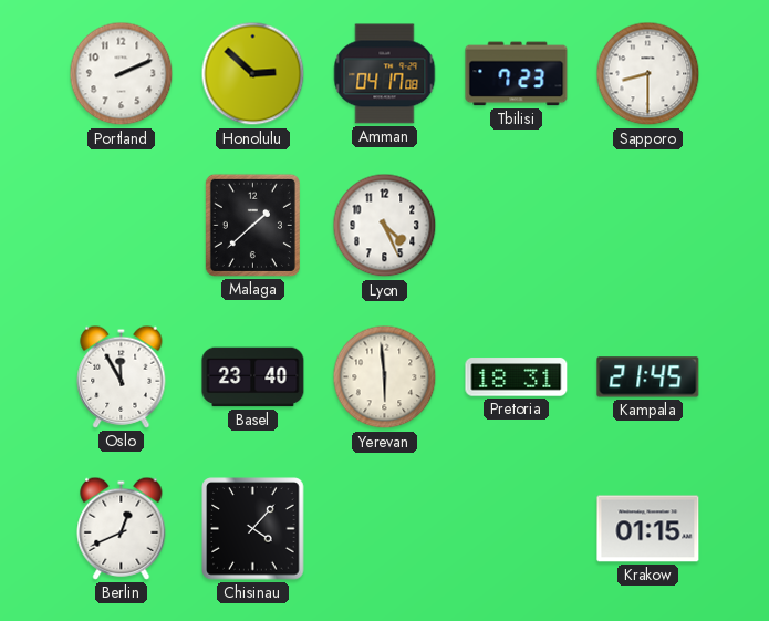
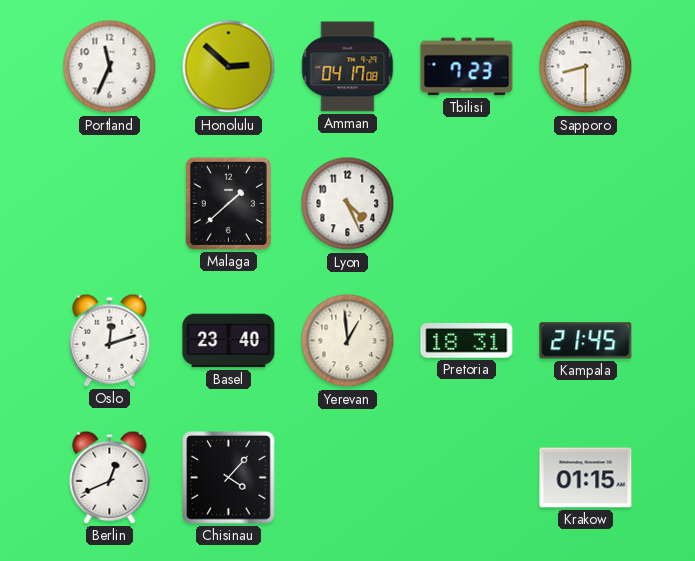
Portland: 2:11 -> 11:34 (110, 67)
Oslo: 11:55 -> 12:12 (110, 340)
Yerevan: 5:59 -> 12:59 (348, 341)
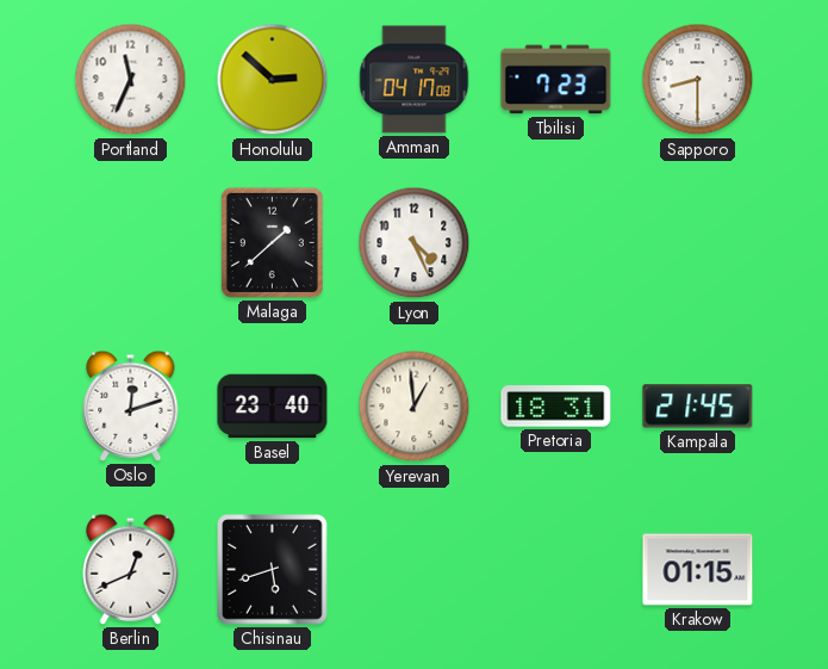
Chisinau: 4:07 -> 5:42 (273, 570)
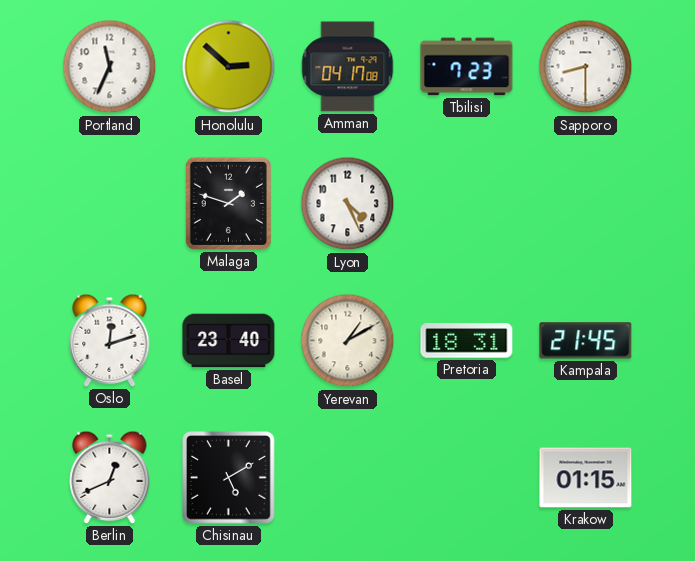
Malaga: 1:38 -> 1:48 (228, 203)
Yerevan: 12:59 -> 1:10 (348, 341)
Chisinau: 5:42 -> 5:10 (229, 478)
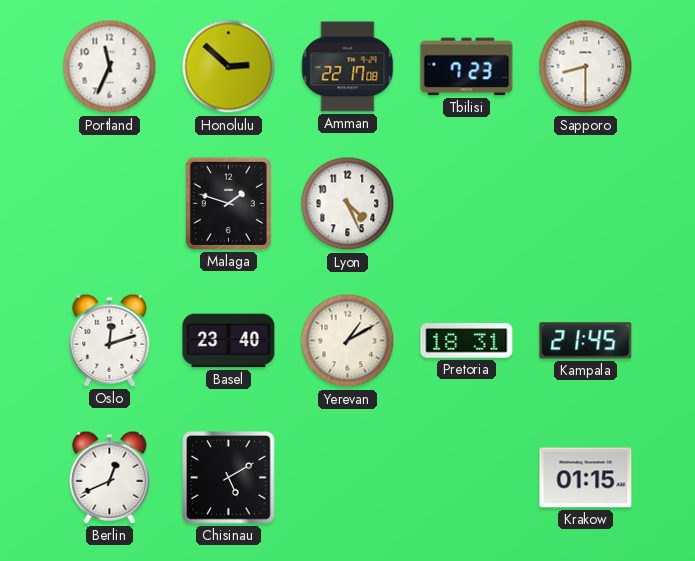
Amman: 04:17 -> 22:17 (348, 67)
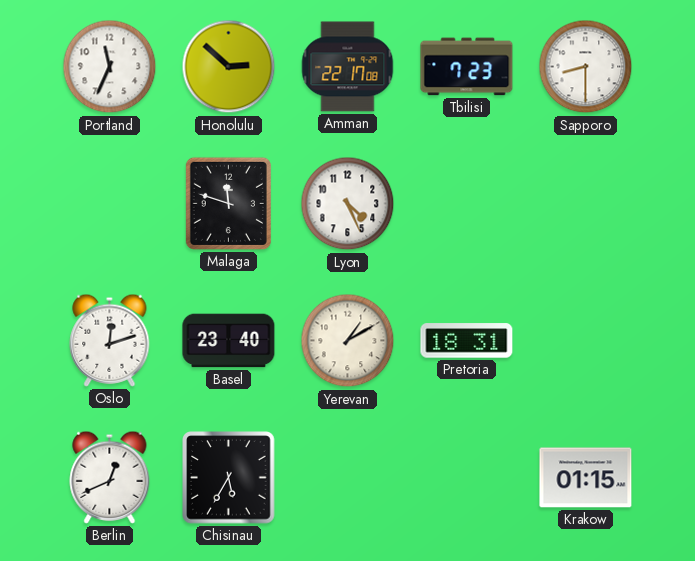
Malaga: 1:48 -> 11:48 (228, 203)
Kampala: 21:45 -> none (586, 341)
Chisinau: 5:10 -> 5:35 (229, 478)
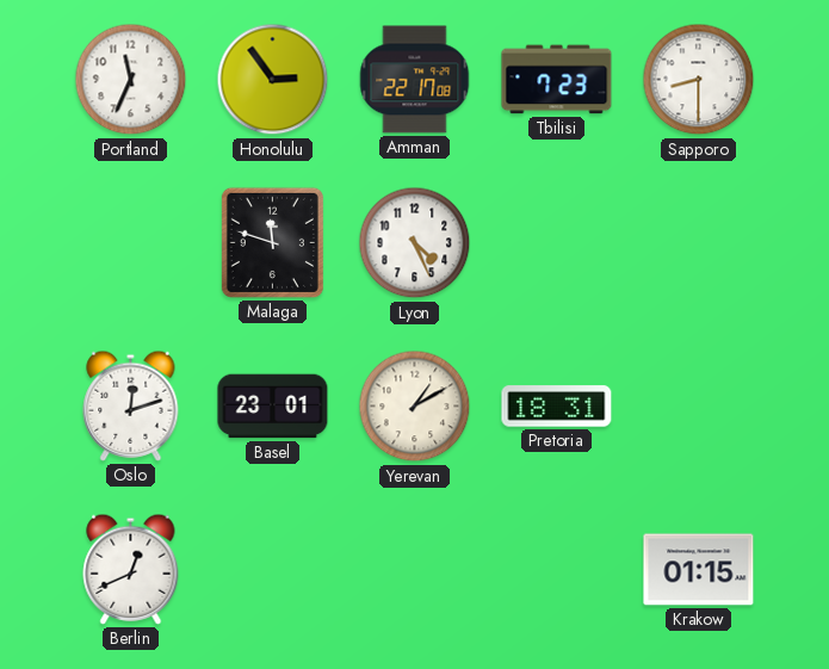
Honolulu: 2:52 -> 2:54 (273, 80)
Basel: 23:40 -> 23:01 (273, 407)
Chisinau: 5:35 -> none (229, 478)
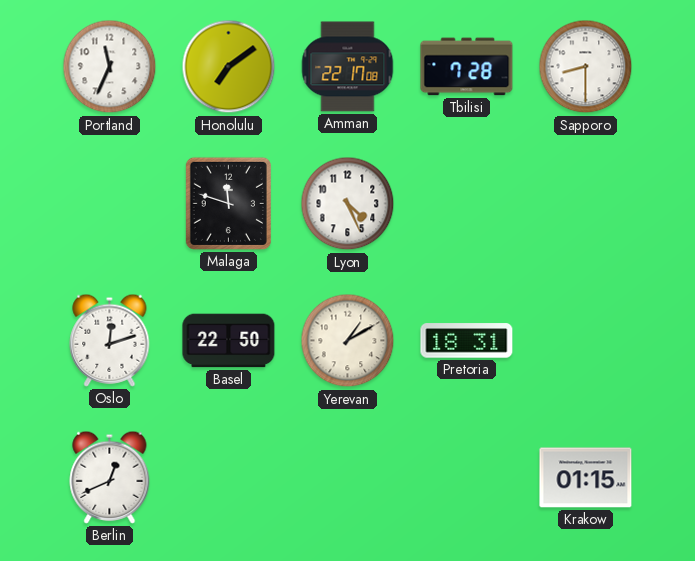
Honolulu: 2:54 -> 7:09 (229, 67)
Tbilisi: 7:23 -> 7:28 (467, 67)
Basel: 23:01 -> 22:50 (229, 341)
